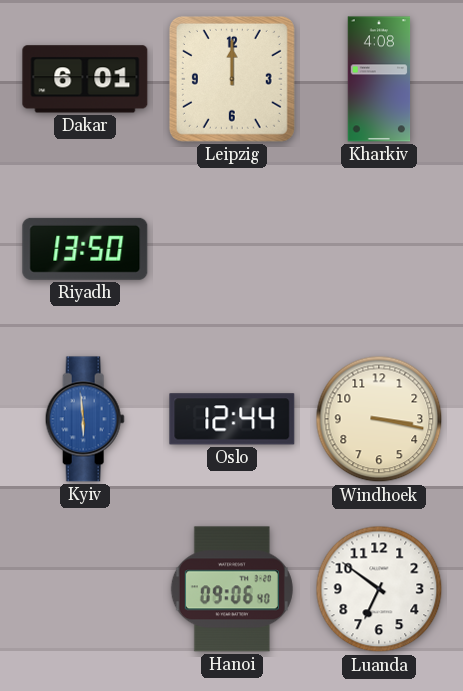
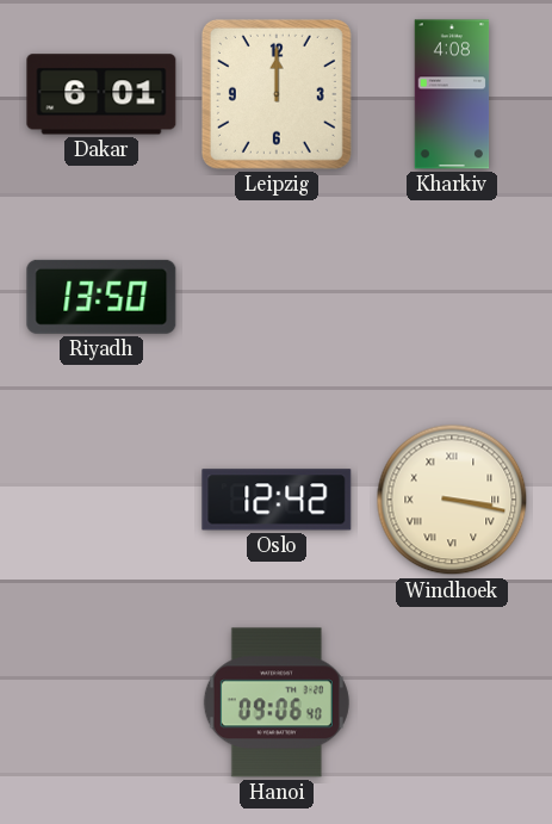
Kyiv: 5:59 -> none (85, 419)
Oslo: 12:44 -> 12:42 (277, 500)
Windhoek numerals: Arabic -> Roman (452, 500)
Luanda: 6:51 -> none (379, 589)
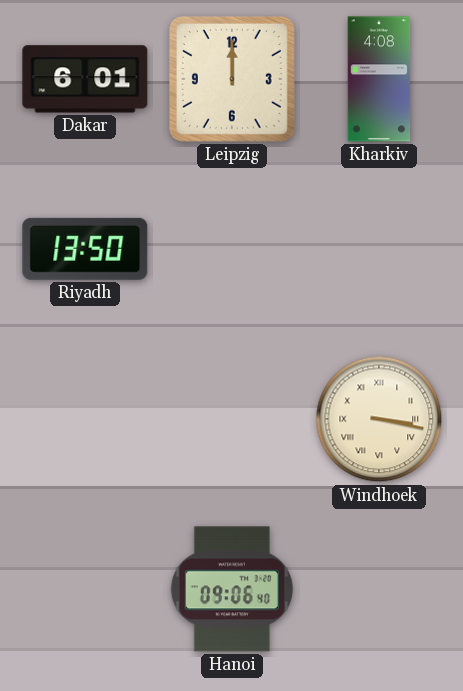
Oslo: 12:42 -> none (277, 500)
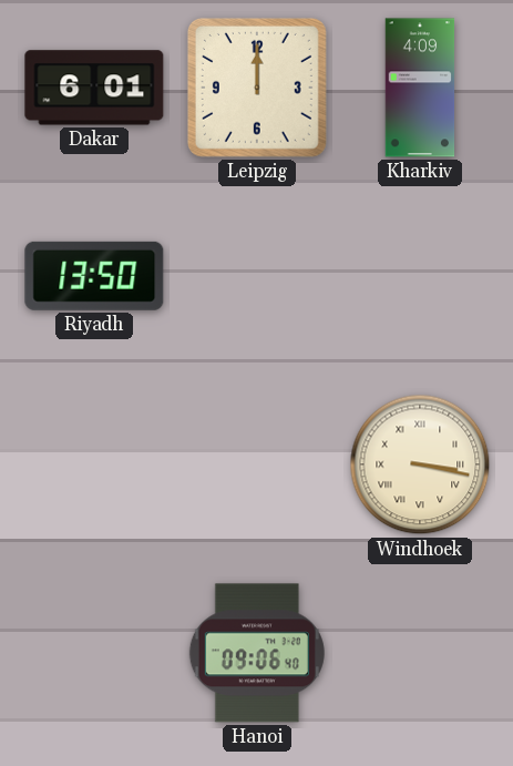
Kharkiv: 4:08 -> 4:09 (420, 88)
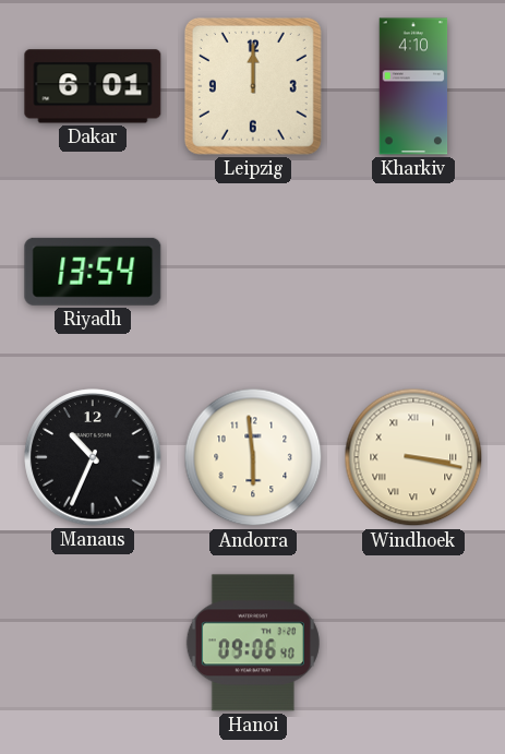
Kharkiv: 4:09 -> 4:10 (413, 86)
Riyadh: 13:50 -> 13:54 (93, 272)
Manaus: none -> 10:34 (93, 457)
Andorra: none -> 5:59 (253, 457)
